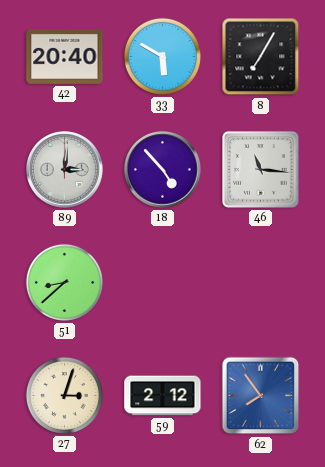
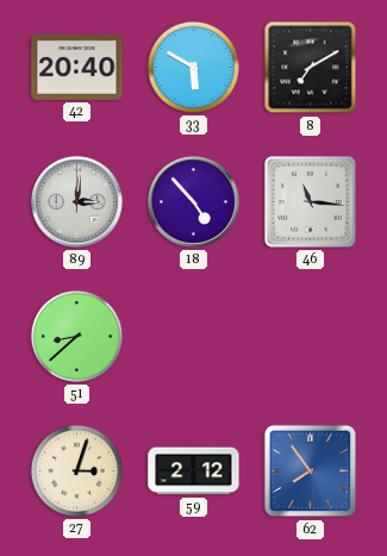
8: 7:05 -> 7:10 (311, 68)
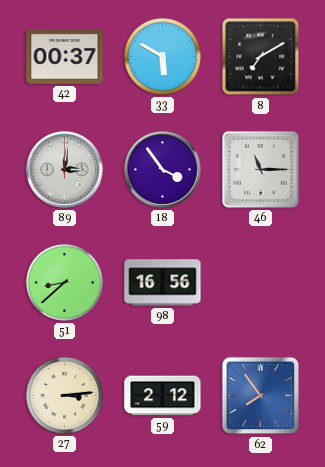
42: 20:40 -> 00:37 (65, 57)
18: 4:53 -> 3:54 (163, 170)
46: 11:16 -> 11:15 (261, 170)
98: none -> 16:56 (163, 283)
27: 3:03 -> 3:14 (64, 395)
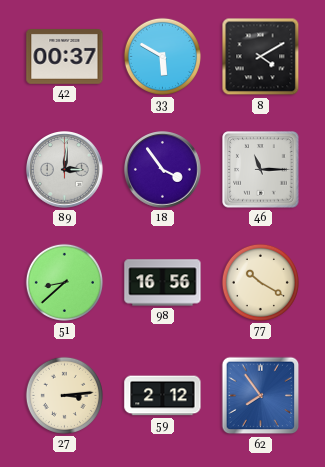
8: 7:10 -> 4:10 (261, 57)
77: none -> 10:20 (260, 282)
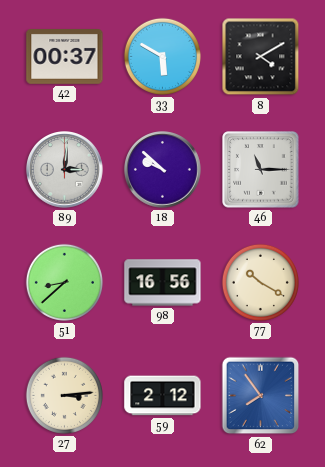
18: 3:54 -> 9:52 (163, 170)
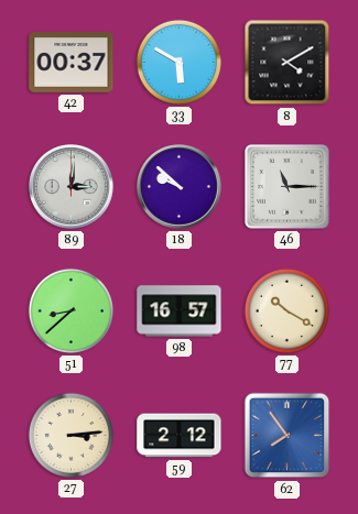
98: 16:56 -> 16:57 (180, 311)
